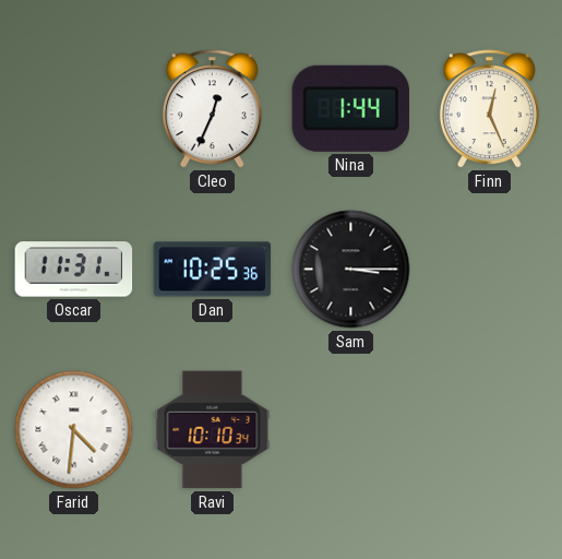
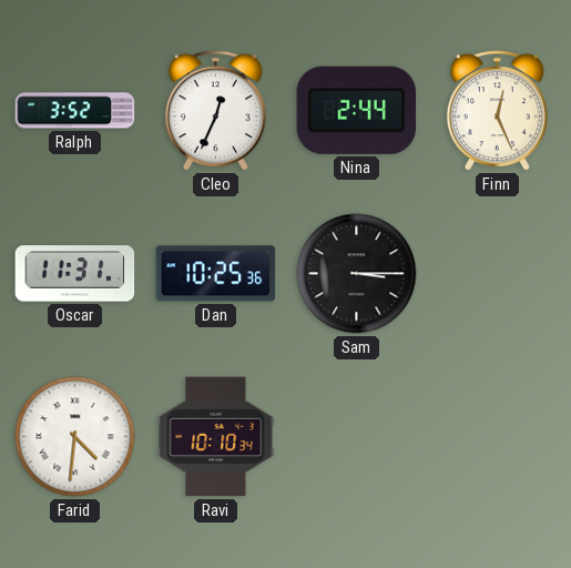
Ralph: none -> 3:52 (75, 111)
Nina: 1:44 -> 2:44 (356, 110)
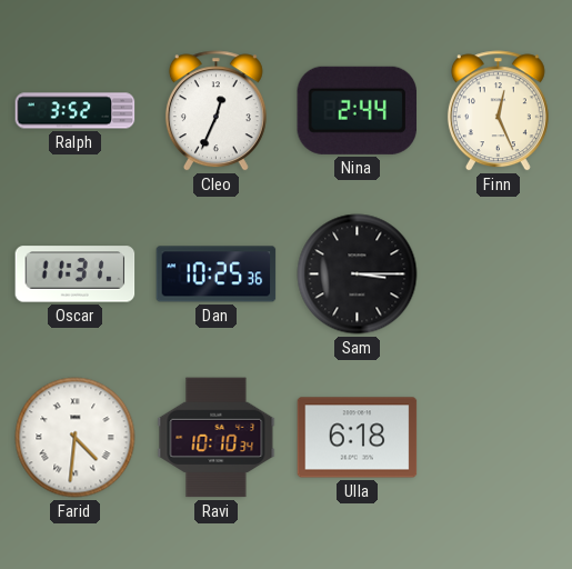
Ulla: none -> 6:18 (358, 438)
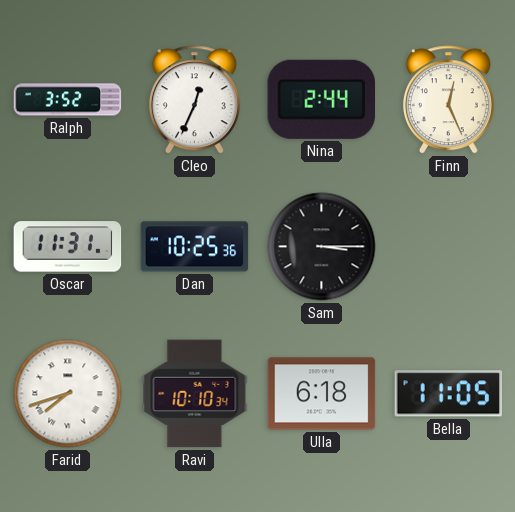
Farid: 4:31 -> 7:42 (68, 394)
Bella: none -> 11:05 (449, 394)
